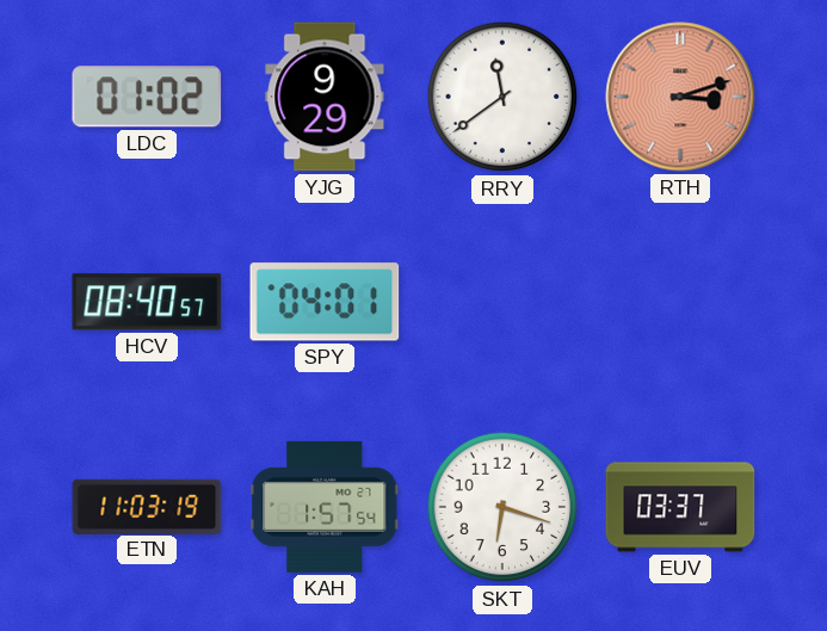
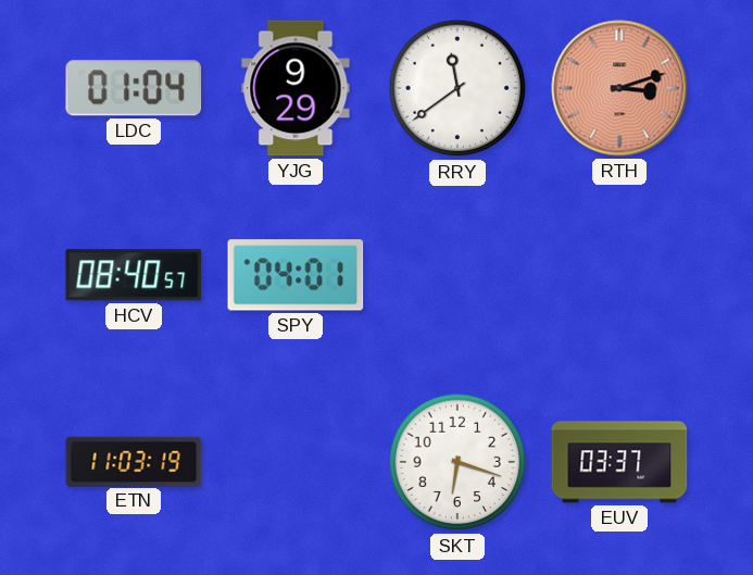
LDC: 01:02 -> 01:04 (134, 88)
KAH: 1:57 -> none (325, 507)
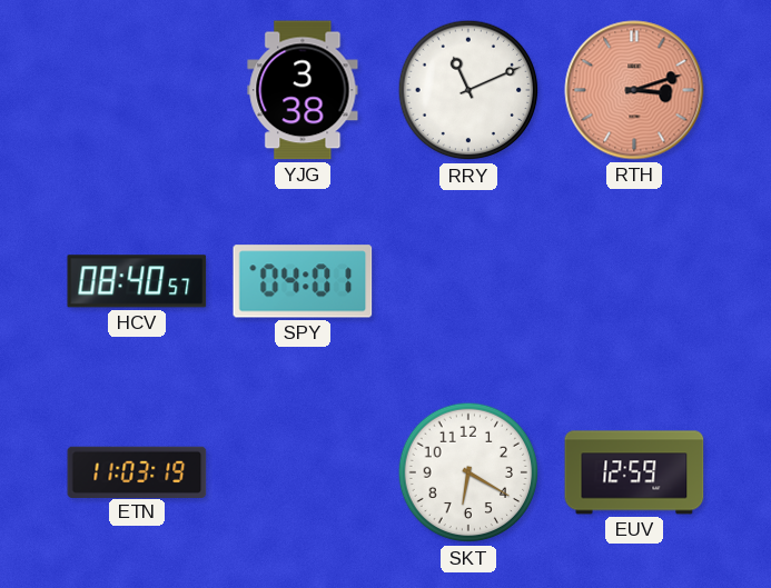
LDC: 01:04 -> none (134, 88)
YJG: 9:29 -> 3:38 (303, 90)
RRY: 11:39 -> 11:11 (468, 90)
SKT: 6:18 -> 6:20 (468, 472)
EUV: 03:37 -> 12:59 (634, 472)
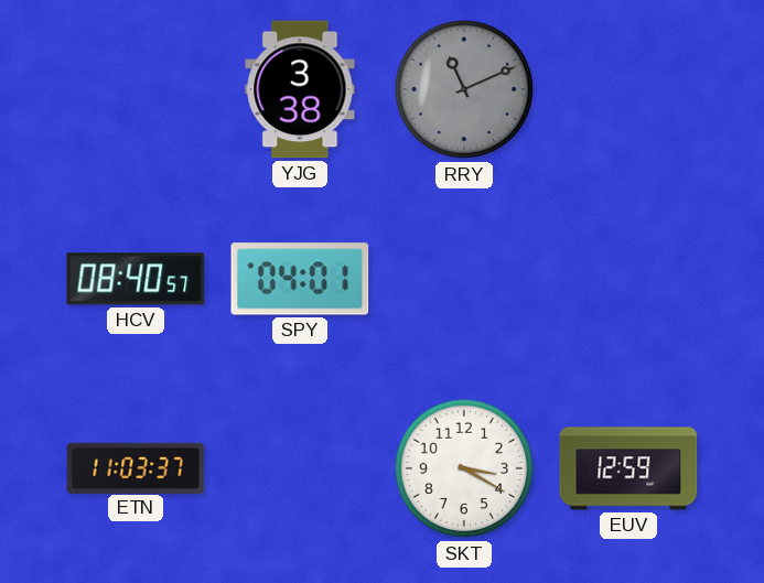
RRY dial: white -> grey (464, 89)
RTH: 3:12 -> none (634, 90)
ETN: 11:03:19 -> 11:03:37 (136, 467)
SKT: 6:20 -> 3:20 (464, 468)
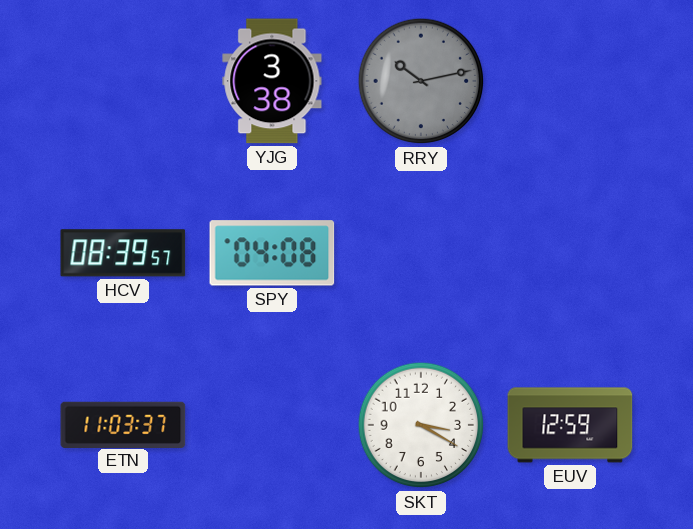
RRY: 11:11 -> 10:13 (421, 81)
HCV: 08:40 -> 08:39 (123, 253)
SPY: 04:01 -> 04:08 (272, 253)
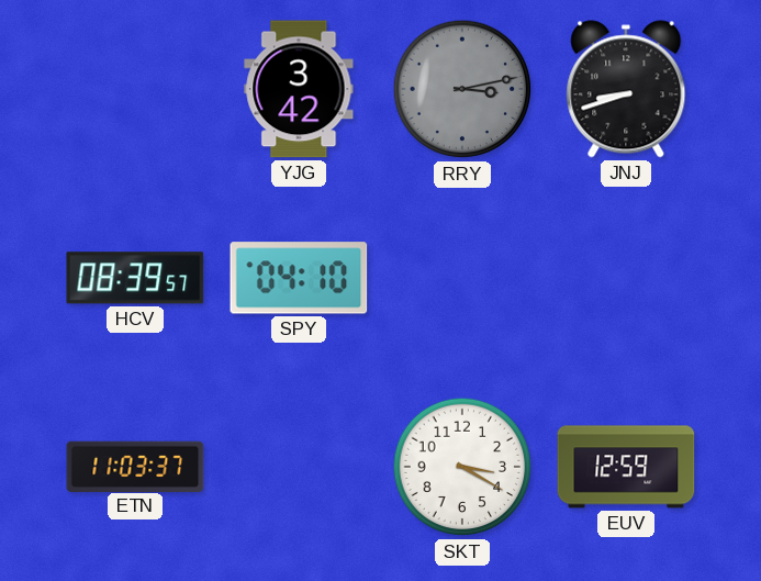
YJG: 3:38 -> 3:42 (299, 89)
RRY: 10:13 -> 3:13 (462, 89)
JNJ: none -> 8:42 (626, 89)
SPY: 04:08 -> 04:10 (299, 278)
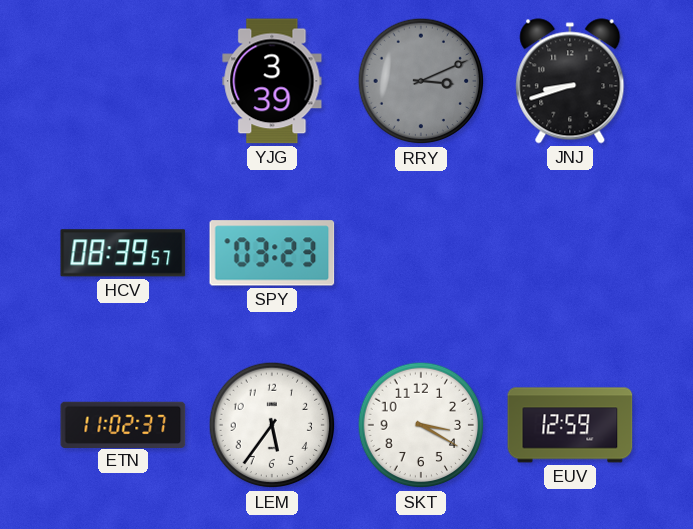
YJG: 3:42 -> 3:39 (272, 81)
RRY: 3:13 -> 3:11 (421, 81)
SPY: 04:10 -> 03:23 (272, 253)
ETN: 11:03 -> 11:02 (123, 424)
LEM: none -> 5:36 (272, 425)
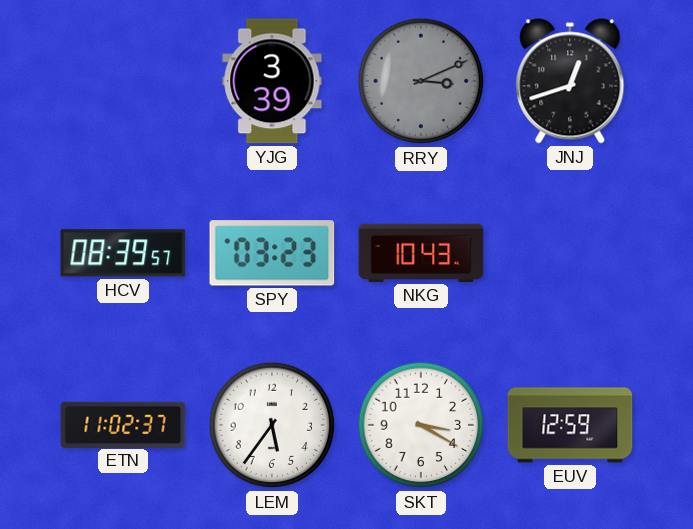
JNJ: 8:42 -> 12:42 (570, 81)
NKG: none -> 10:43 (421, 253)
